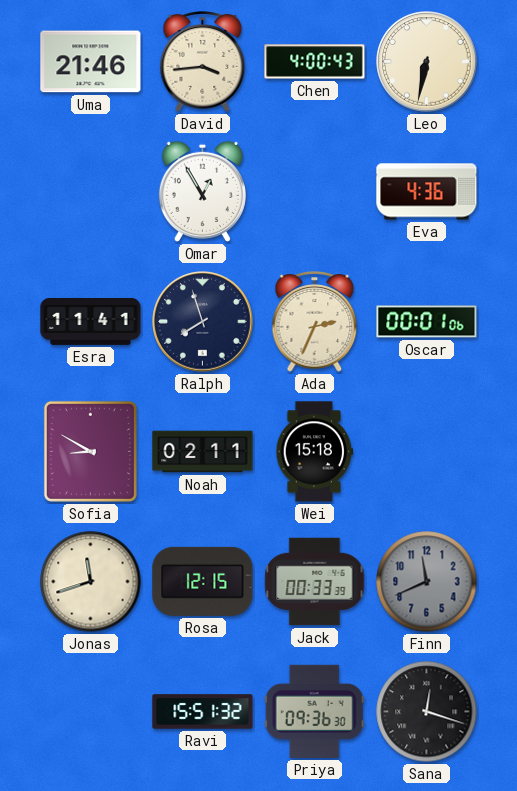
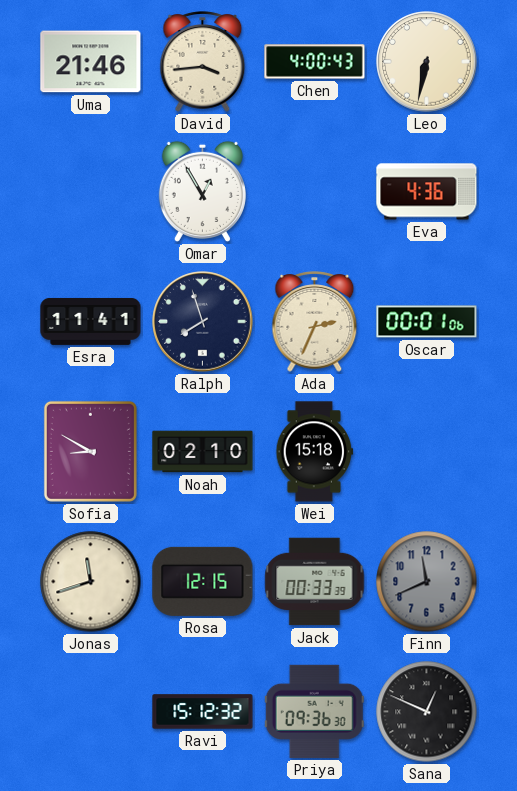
Noah: 02:11 -> 02:10 (203, 452)
Ravi: 15:51 -> 15:12 (203, 712)
Sana: 12:18 -> 12:49 (427, 712)
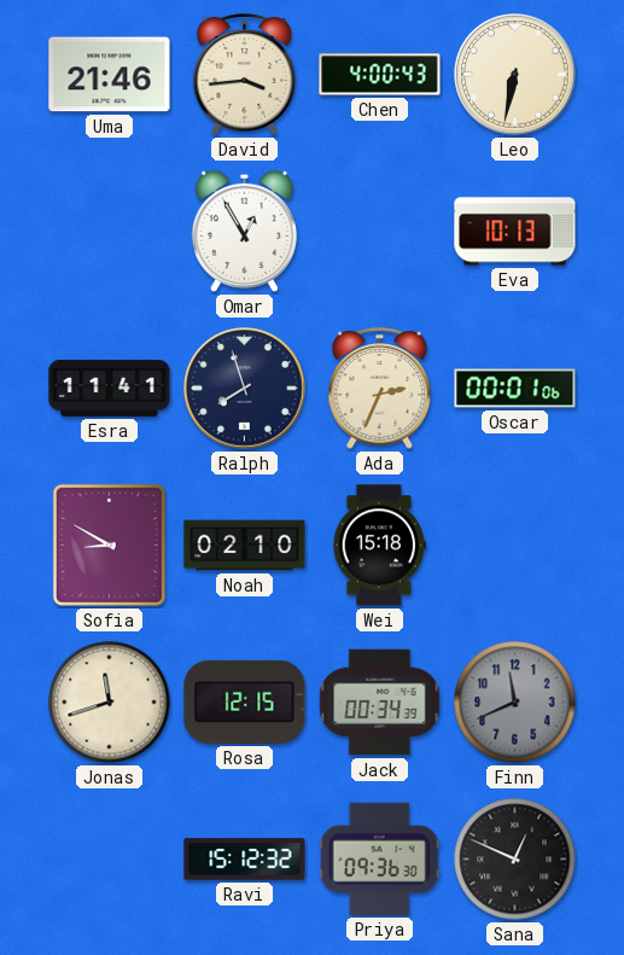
Eva: 4:36 -> 10:13 (515, 232)
Jack: 00:33 -> 00:34 (380, 703)
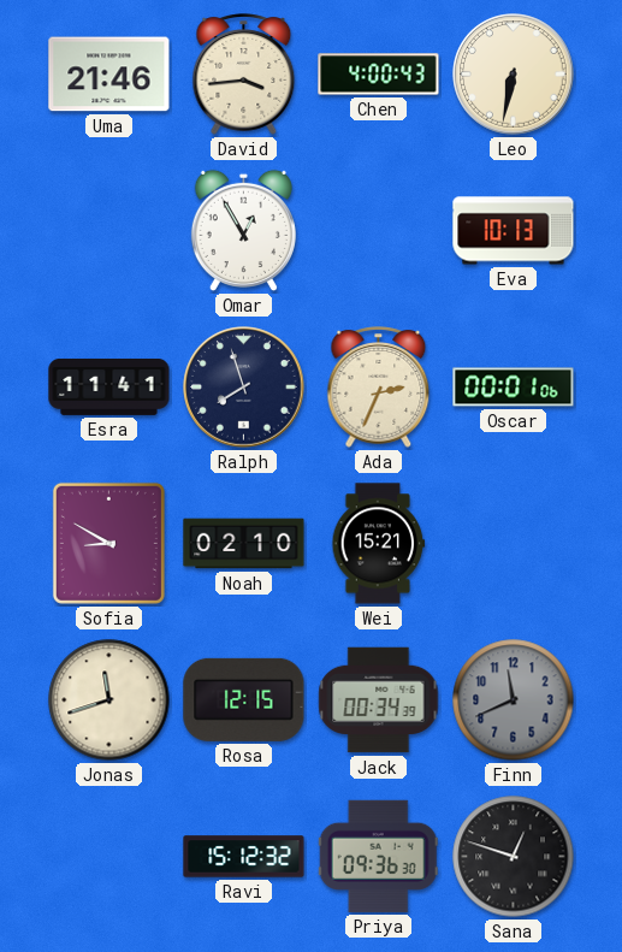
Wei: 15:18 -> 15:21 (379, 544)
Sana: 12:49 -> 12:48 (514, 857)
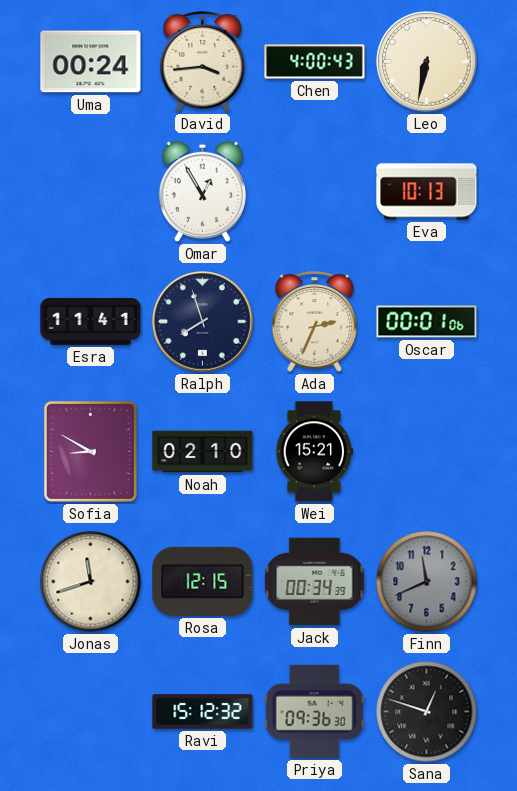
Uma: 21:46 -> 00:24 (91, 62)
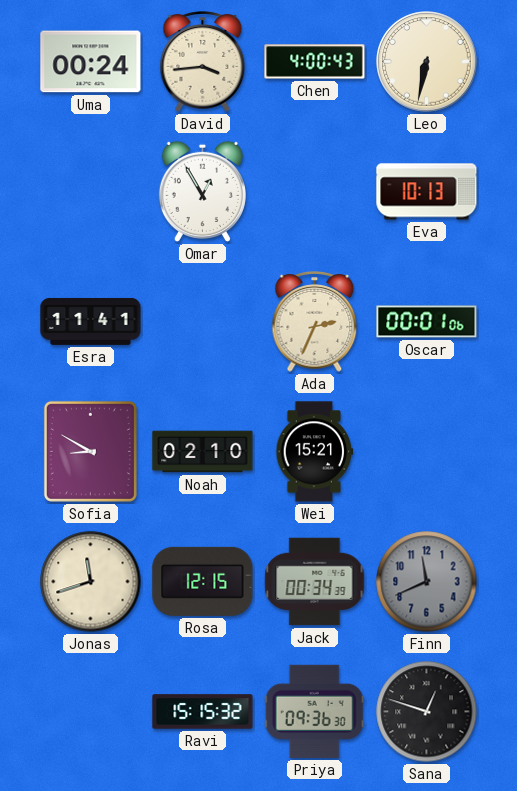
Ralph: 7:57 -> none (203, 322)
Ravi: 15:12 -> 15:15 (203, 712)
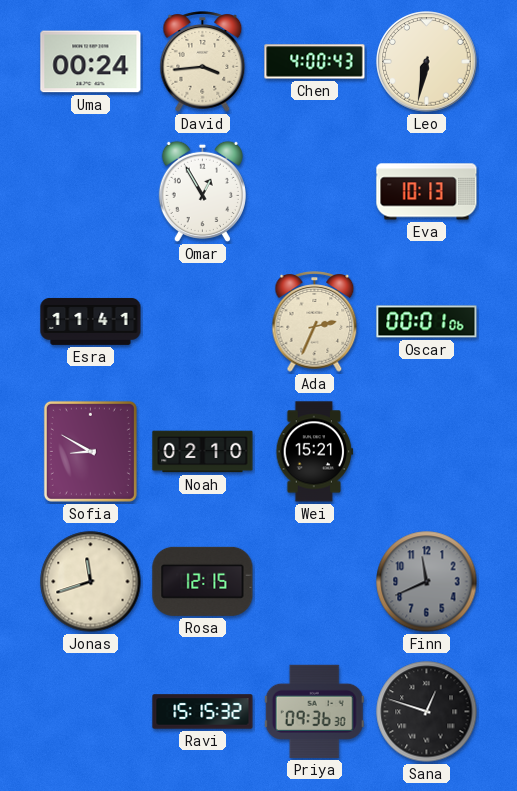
Jack: 00:34 -> none (315, 582)
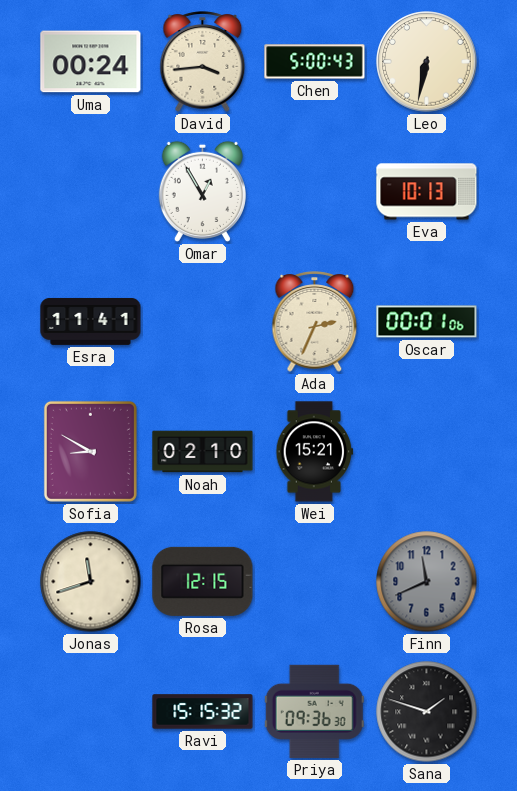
Chen: 4:00 -> 5:00 (315, 62)
Sana: 12:48 -> 1:48 (427, 712)
